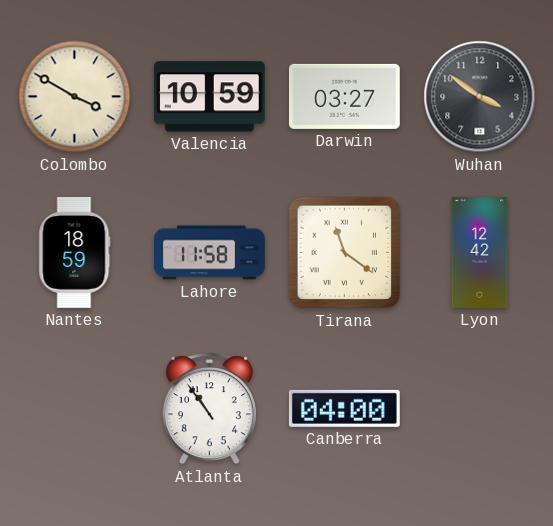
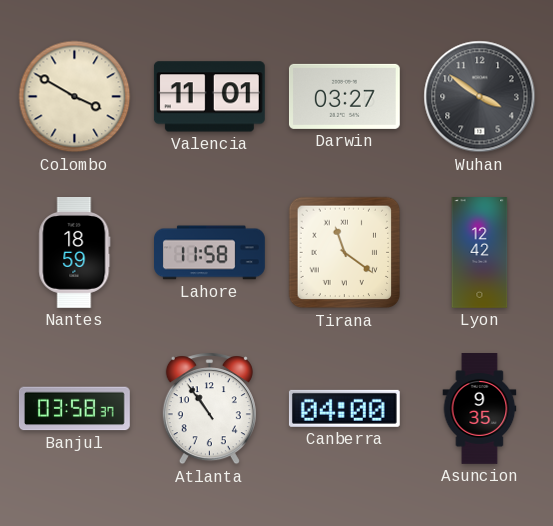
Valencia: 10:59 -> 11:01 (209, 97)
Banjul: none -> 03:58 (74, 409)
Asuncion: none -> 9:35 (480, 409)
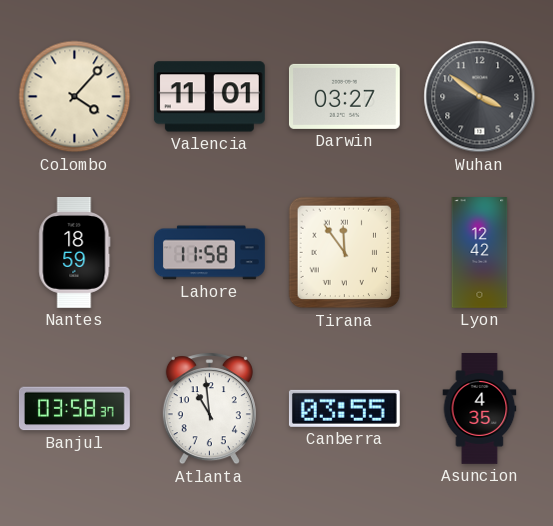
Colombo: 3:50 -> 4:07 (75, 97)
Tirana: 11:21 -> 11:54 (345, 253)
Atlanta: 10:54 -> 10:59 (209, 409)
Canberra: 04:00 -> 03:55 (344, 408)
Asuncion: 9:35 -> 4:35 (480, 409)
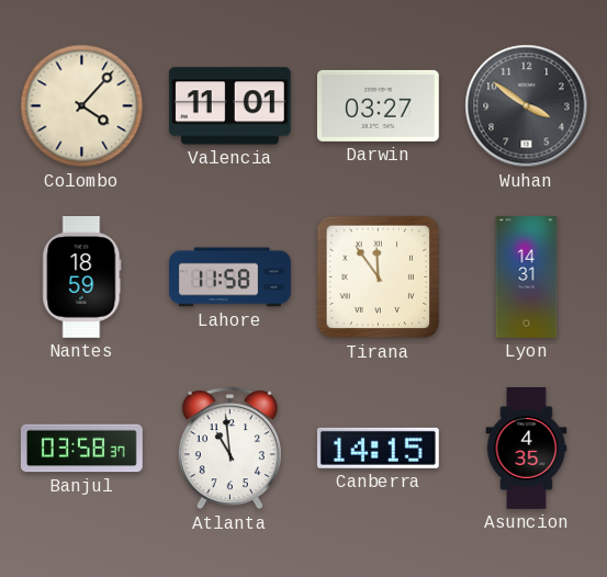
Lyon: 12:42 -> 14:31 (527, 278)
Canberra: 03:55 -> 14:15 (378, 448)
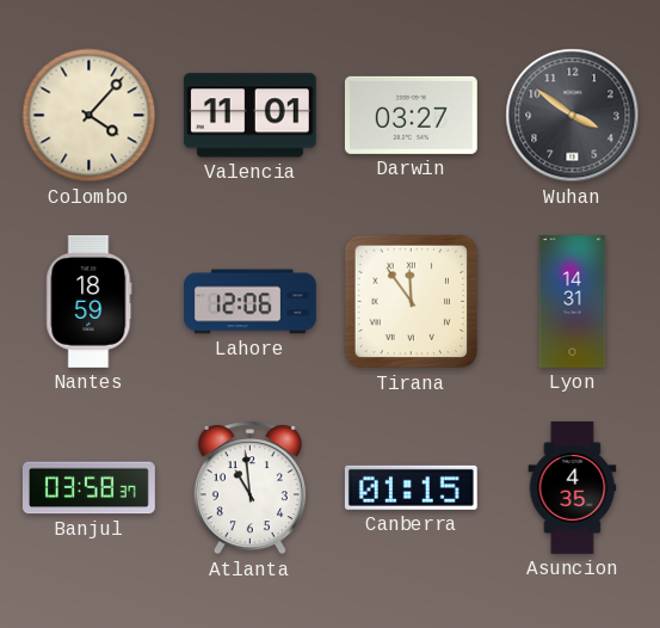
Lahore: 11:58 -> 12:06 (251, 302)
Canberra: 14:15 -> 01:15 (411, 487)
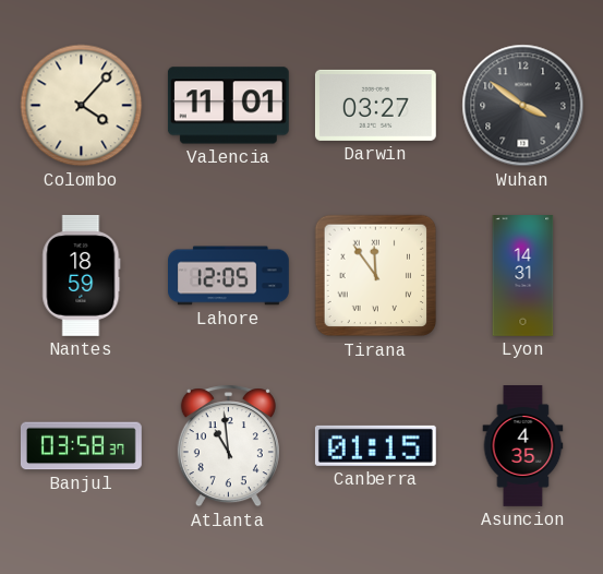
Lahore: 12:06 -> 12:05 (229, 276)
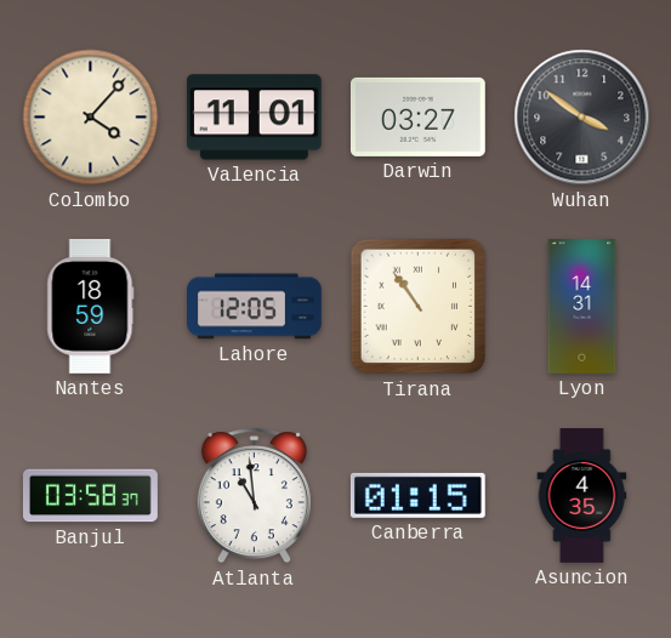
Tirana: 11:54 -> 10:54 (419, 307)
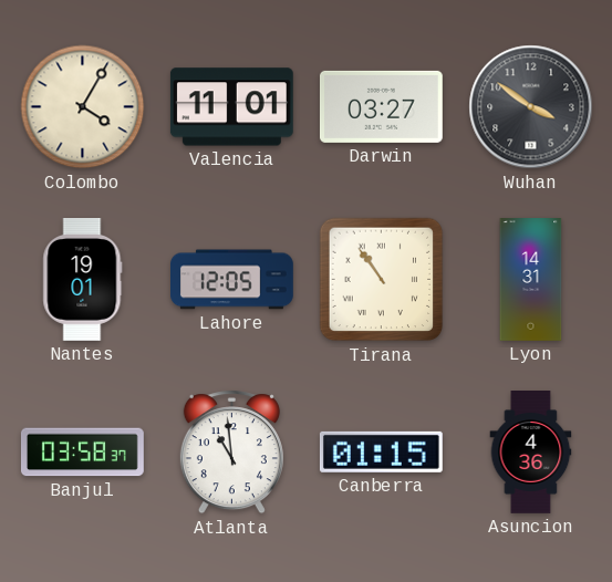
Colombo: 4:07 -> 4:05 (83, 107)
Nantes: 18:59 -> 19:01 (83, 280)
Asuncion: 4:35 -> 4:36 (531, 453)
